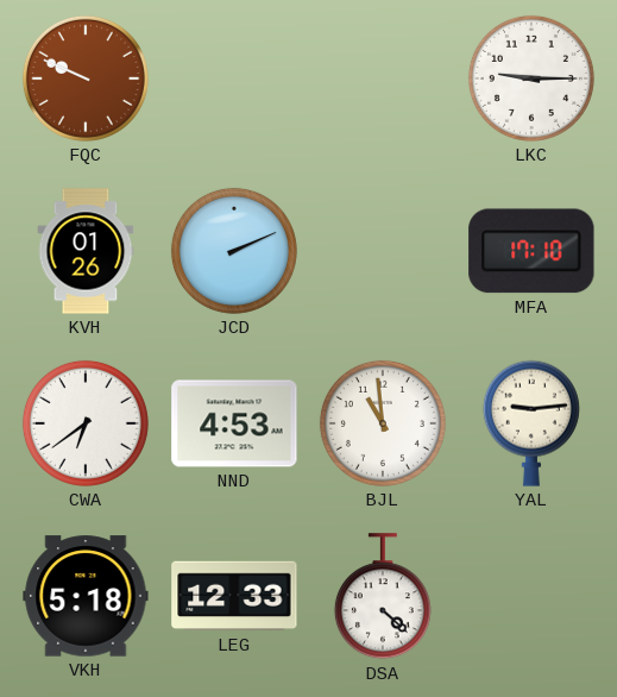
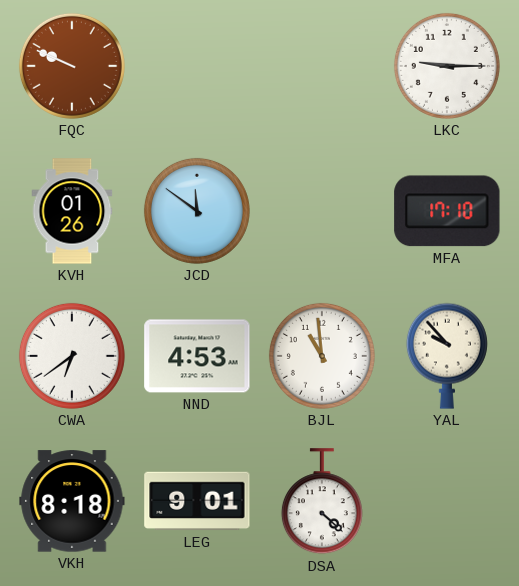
JCD: 2:11 -> 11:51 (197, 211)
YAL: 9:14 -> 9:53 (447, 356)
VKH: 5:18 -> 8:18 (72, 501)
LEG: 12:33 -> 9:01 (197, 501)
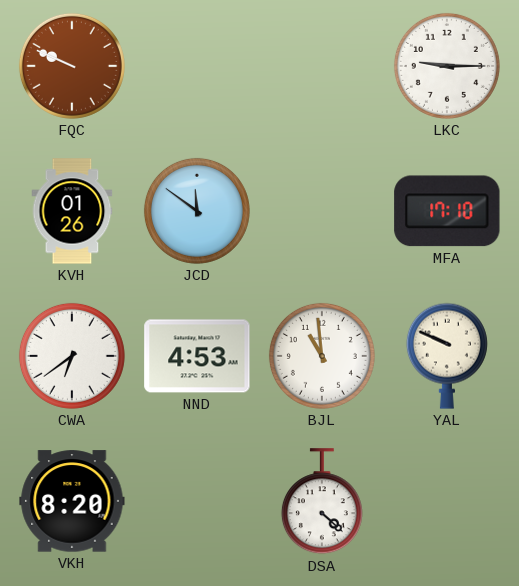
YAL: 9:53 -> 9:49 (447, 356)
VKH: 8:18 -> 8:20 (72, 501)
LEG: 9:01 -> none (197, 501)
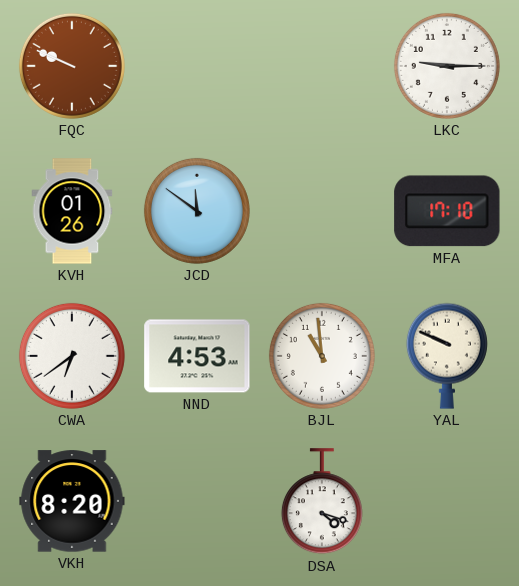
DSA: 4:22 -> 4:18 (322, 502)
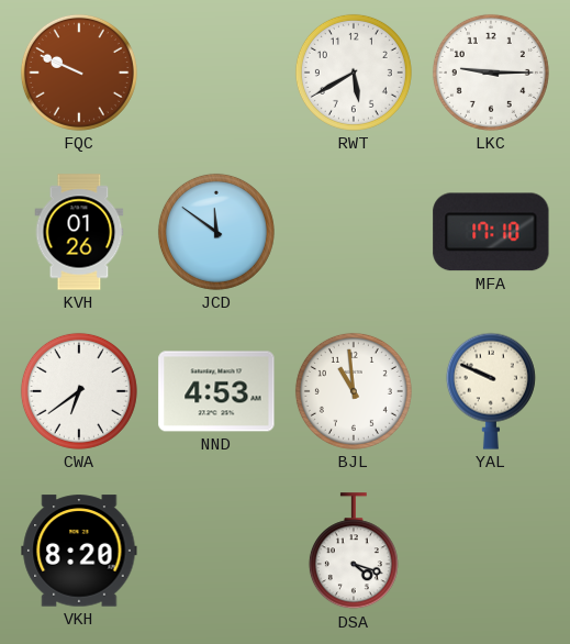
RWT: none -> 5:40 (354, 73)
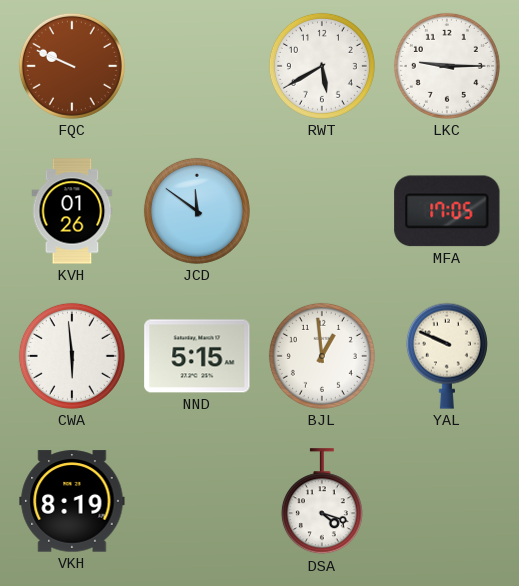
MFA: 17:10 -> 17:05 (447, 211)
CWA: 6:39 -> 5:59 (72, 356)
NND: 4:53 -> 5:15 (197, 356)
BJL: 10:59 -> 12:59 (322, 356)
VKH: 8:20 -> 8:19 (72, 501)
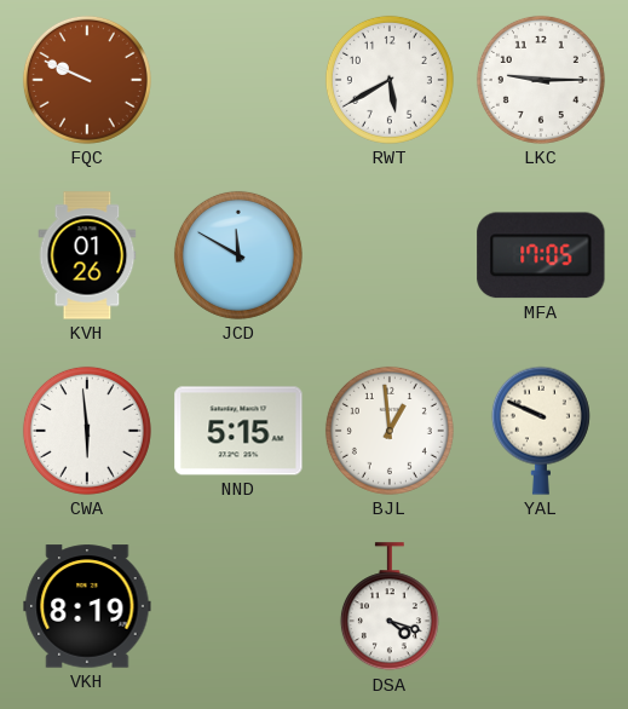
JCD: 11:51 -> 11:50 (238, 255)
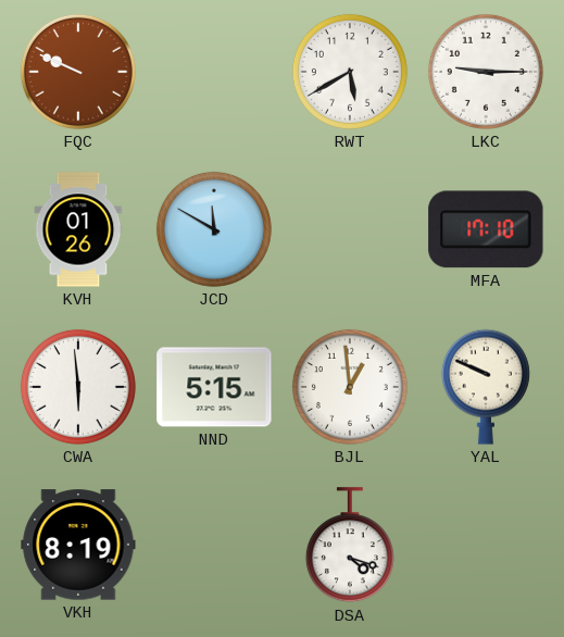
MFA: 17:05 -> 17:10 (486, 229)
